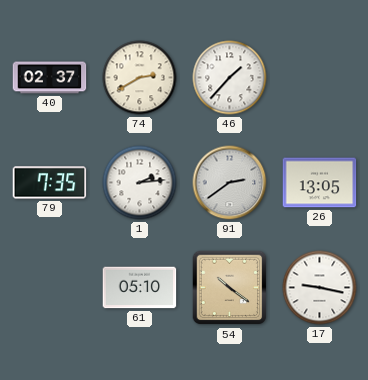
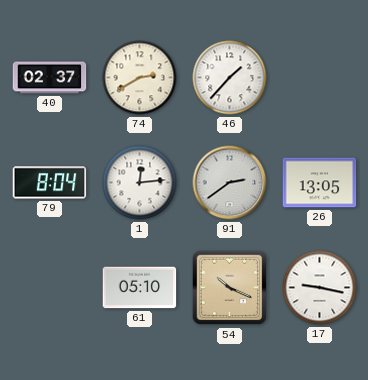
79: 7:35 -> 8:04 (50, 183)
1: 2:14 -> 12:14 (140, 183)
54: 10:21 -> 10:19 (230, 288)
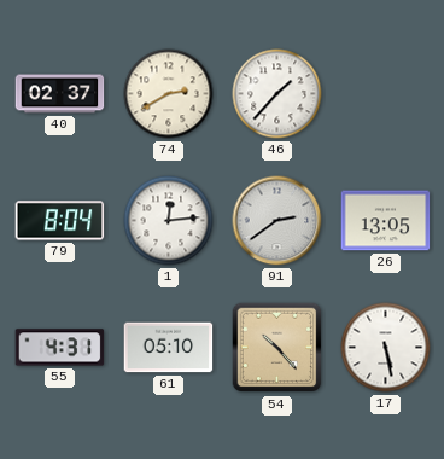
55: none -> 4:31 (60, 348)
54: 10:19 -> 10:23 (277, 348)
17: 9:17 -> 5:28 (386, 348)
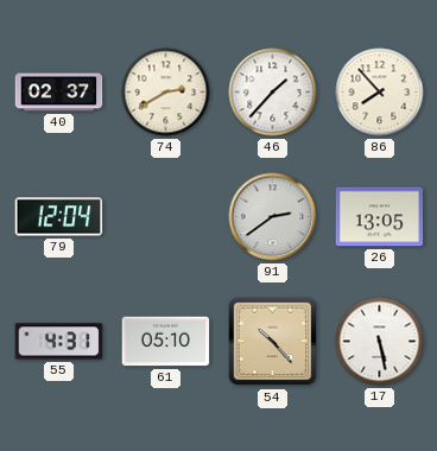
86: none -> 7:53 (380, 93)
79: 8:04 -> 12:04 (59, 217)
1: 12:14 -> none (169, 221)
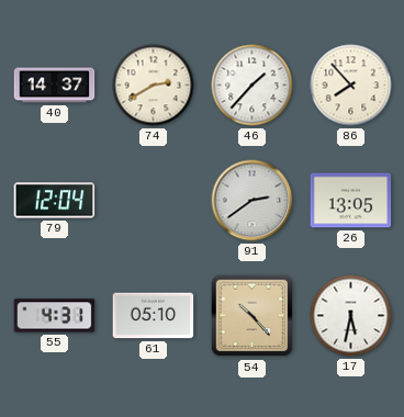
40: 02:37 -> 14:37 (55, 86)
17: 5:28 -> 5:32 (351, 316)
